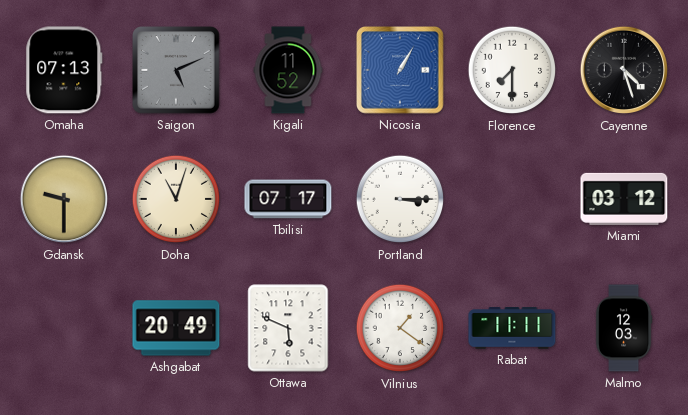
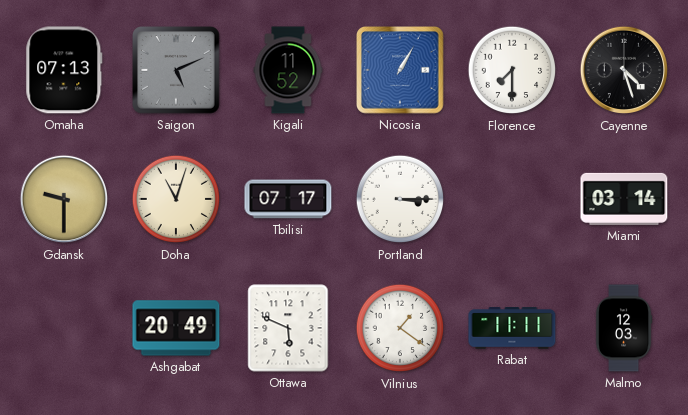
Miami: 03:12 -> 03:14 (624, 199)
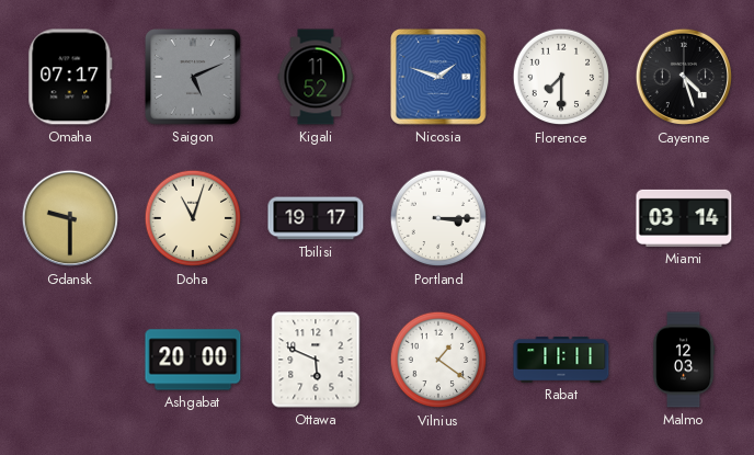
Omaha: 07:13 -> 07:17 (70, 77)
Nicosia: 1:05 -> 1:48 (439, 78)
Tbilisi: 07:17 -> 19:17 (316, 218)
Ashgabat: 20:49 -> 20:00 (193, 360)
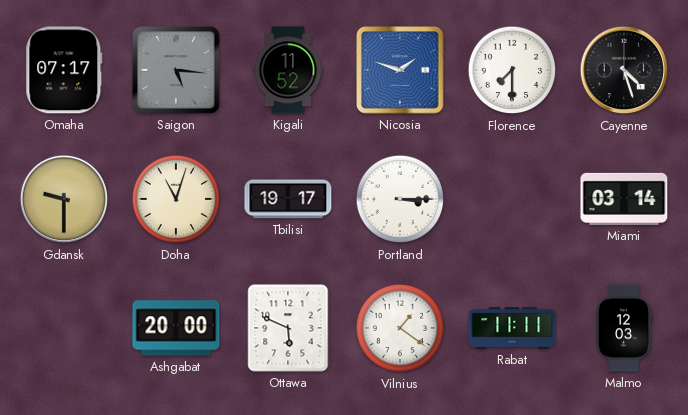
Saigon: 5:11 -> 5:16 (177, 71)
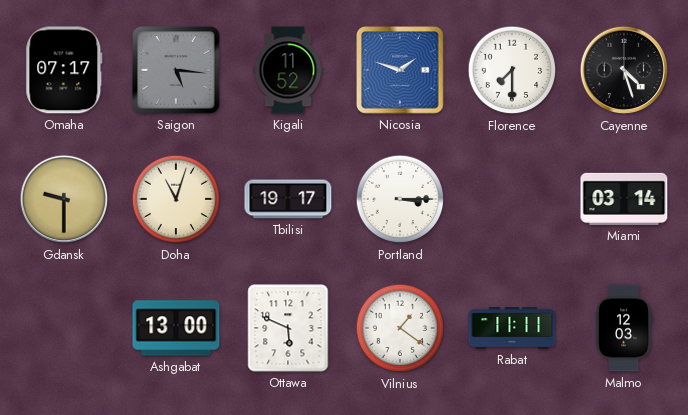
Ashgabat: 20:00 -> 13:00 (176, 328)
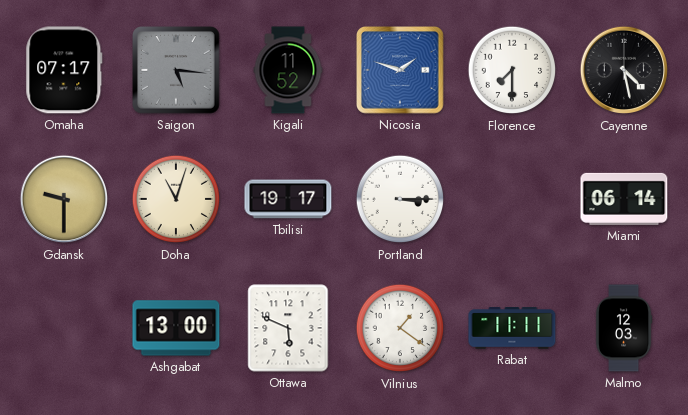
Cayenne: 4:27 -> 4:28 (624, 70)
Miami: 03:14 -> 06:14 (624, 199)
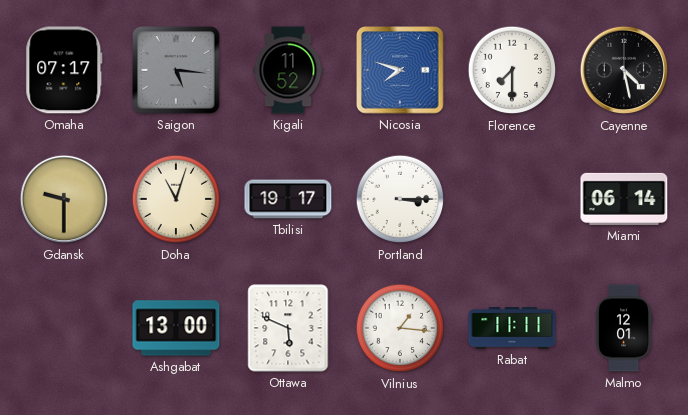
Nicosia: 1:48 -> 7:48 (401, 71)
Vilnius: 1:21 -> 1:16 (400, 328)
Malmo: 12:03 -> 12:01 (624, 328)
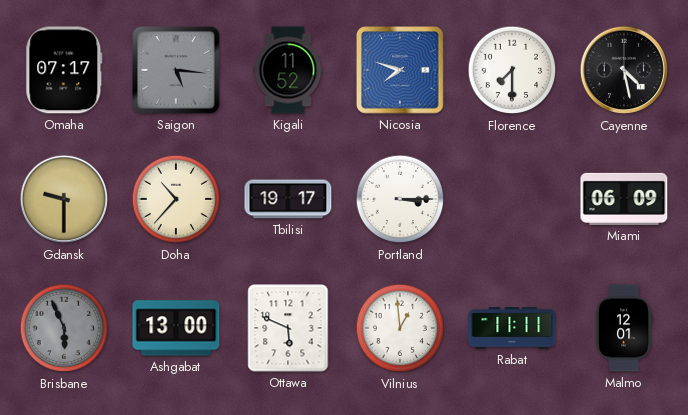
Doha: 11:03 -> 10:37 (176, 199)
Miami: 06:14 -> 06:09 (624, 199)
Brisbane: none -> 5:56 (64, 328)
Vilnius: 1:16 -> 12:59 (400, 328)
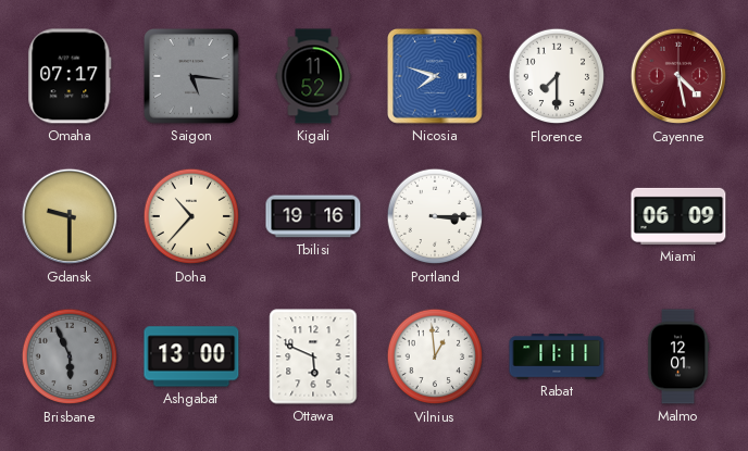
Cayenne dial: black -> burgundy (678, 76)
Tbilisi: 19:17 -> 19:16 (313, 216)
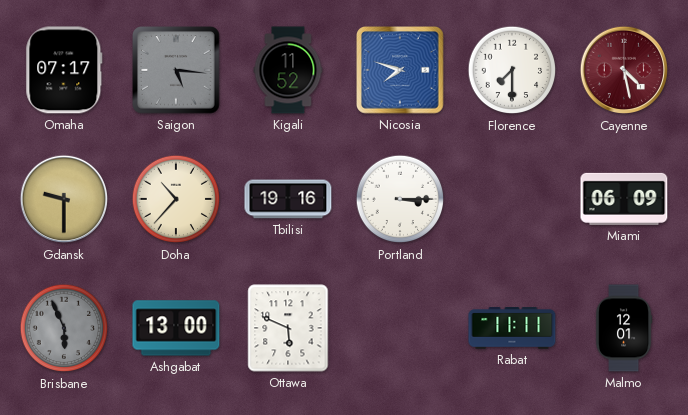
Vilnius: 12:59 -> none (435, 356)
